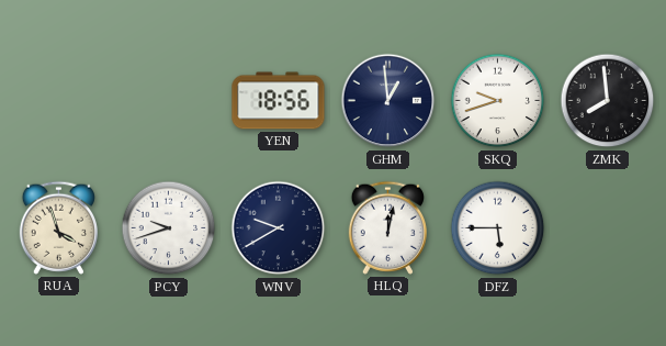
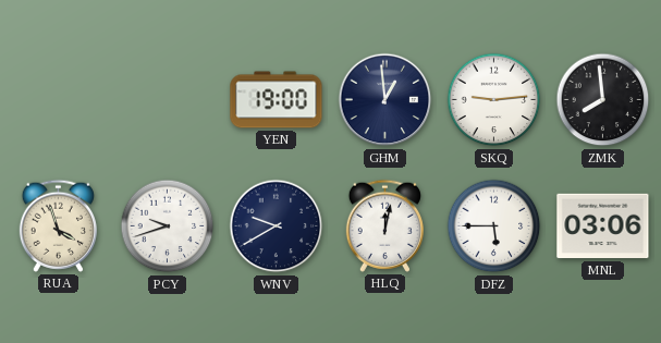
YEN: 18:56 -> 19:00 (277, 100)
SKQ: 9:42 -> 9:14 (494, 100)
MNL: none -> 03:06 (603, 226)
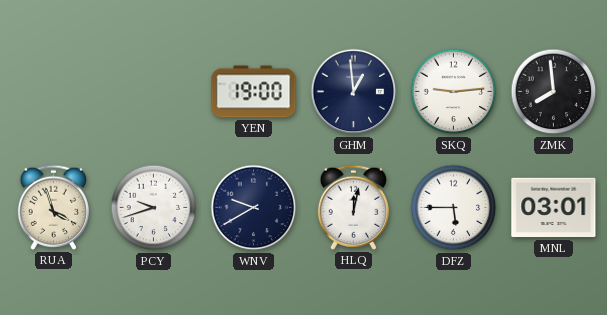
MNL: 03:06 -> 03:01 (554, 208)
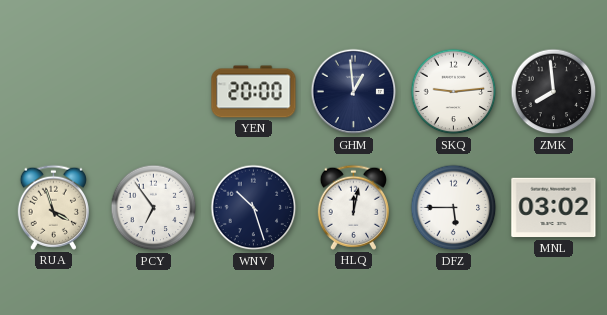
YEN: 19:00 -> 20:00 (254, 92)
PCY: 9:42 -> 6:54 (154, 208)
WNV: 9:40 -> 10:27 (254, 208)
MNL: 03:01 -> 03:02 (554, 208)
